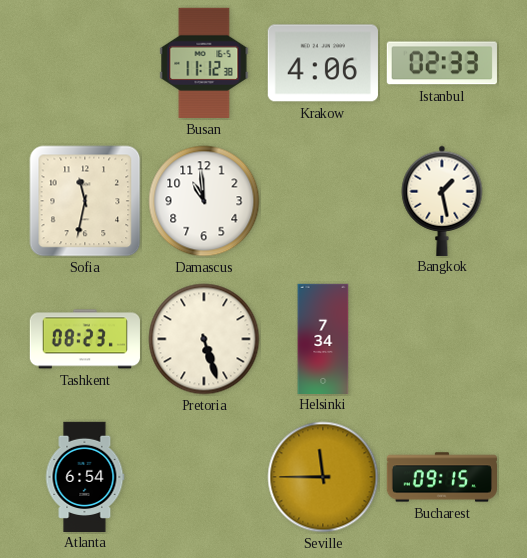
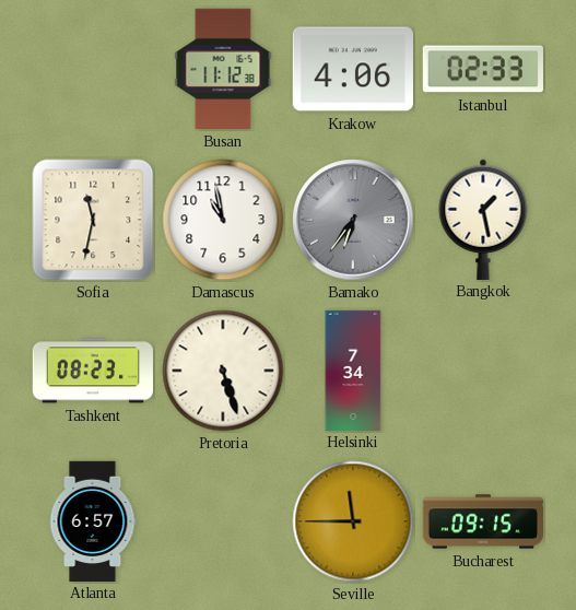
Damascus: 10:59 -> 10:58 (223, 220)
Bamako: none -> 6:36 (353, 220)
Atlanta: 6:54 -> 6:57 (93, 520)
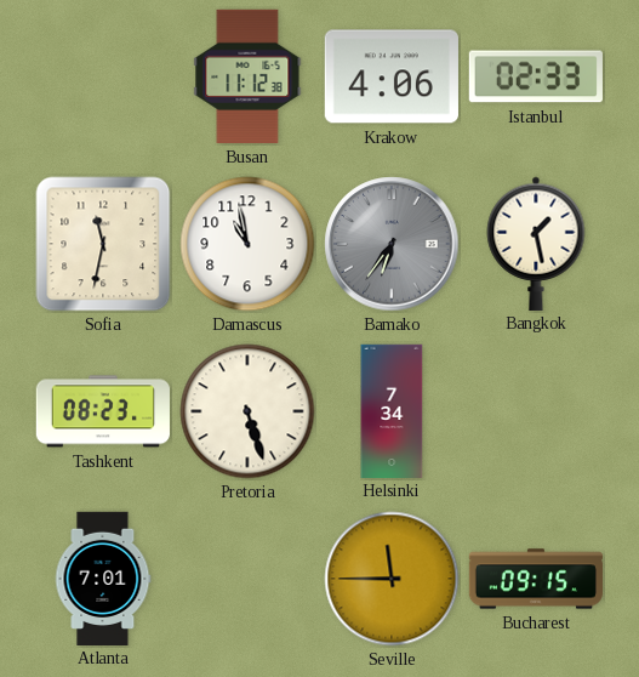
Atlanta: 6:57 -> 7:01 (103, 578)
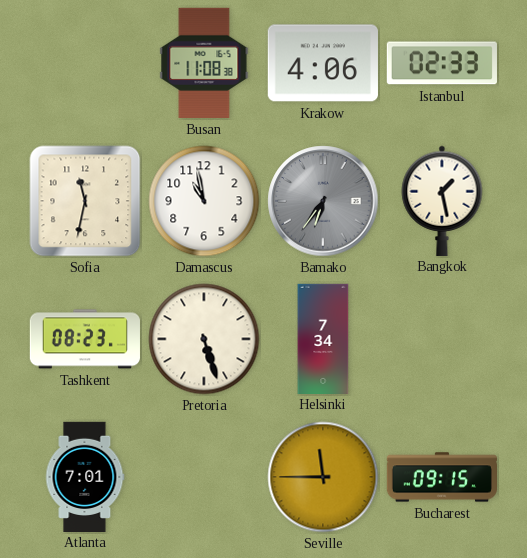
Busan: 11:12 -> 11:08 (204, 63)
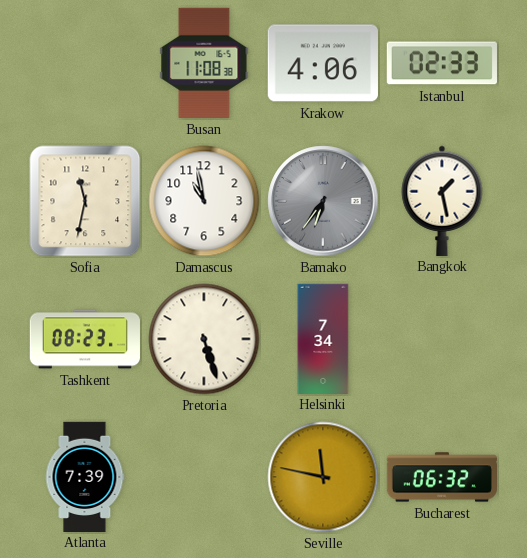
Atlanta: 7:01 -> 7:39 (85, 476)
Seville: 11:45 -> 11:47 (323, 477)
Bucharest: 09:15 -> 06:32 (441, 477)
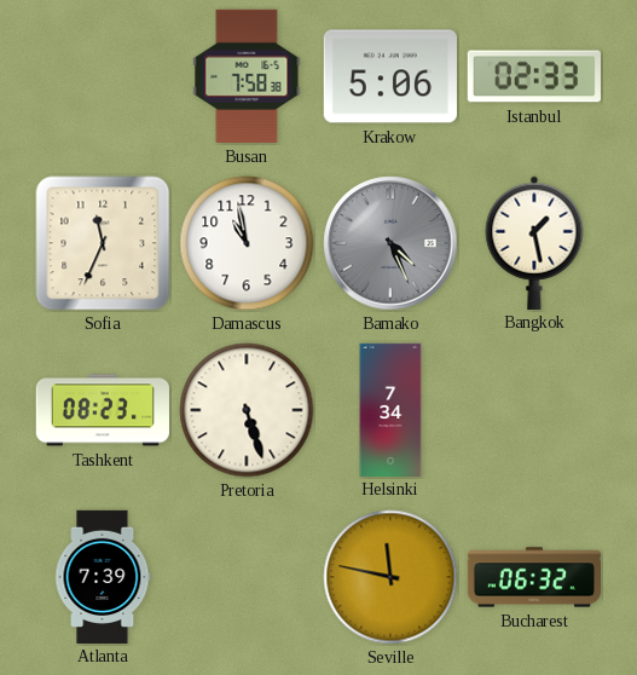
Busan: 11:08 -> 7:58 (247, 76)
Krakow: 4:06 -> 5:06 (390, 76)
Sofia: 11:32 -> 11:34 (103, 243)
Bamako: 6:36 -> 4:26 (390, 243)
